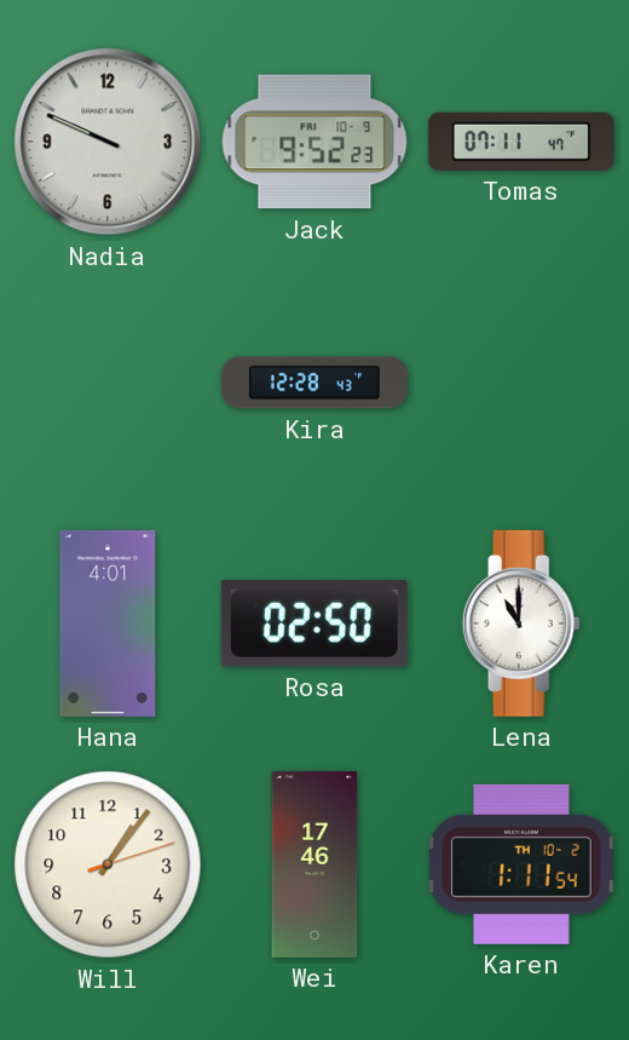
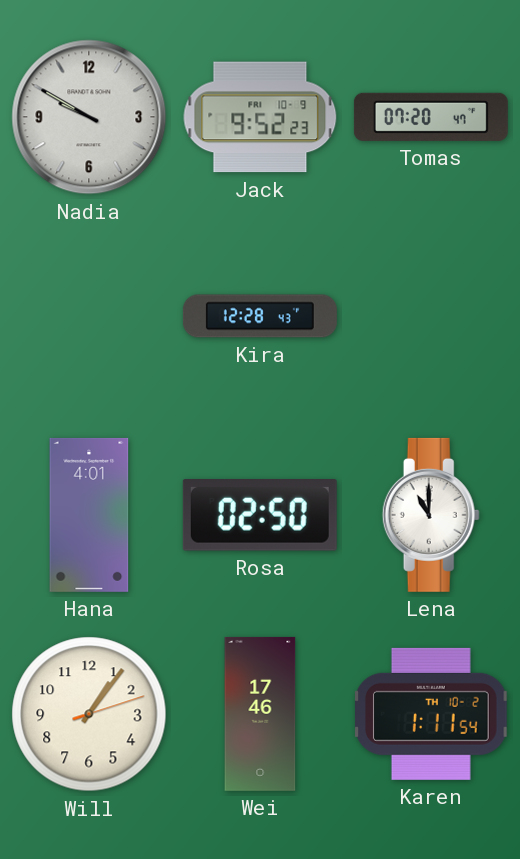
Nadia: 9:49 -> 9:50 (89, 117)
Tomas: 07:11 -> 07:20 (431, 117)
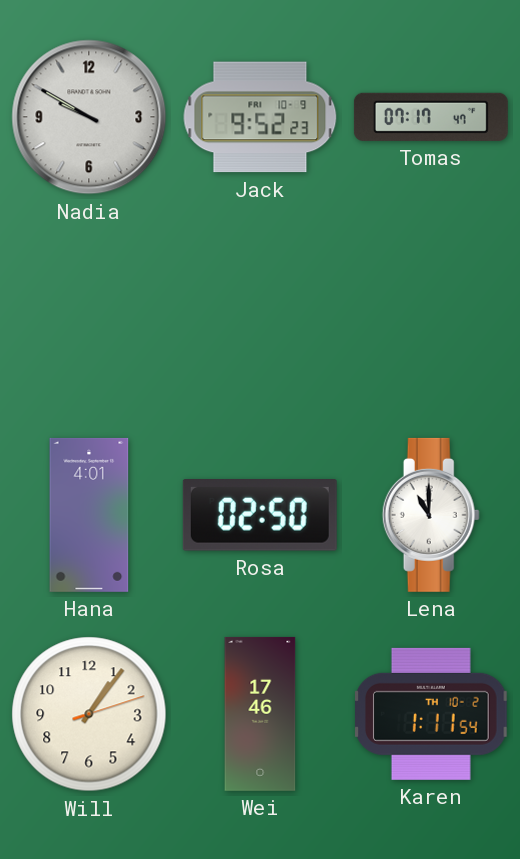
Tomas: 07:20 -> 07:17 (431, 117)
Kira: 12:28 -> none (260, 316)
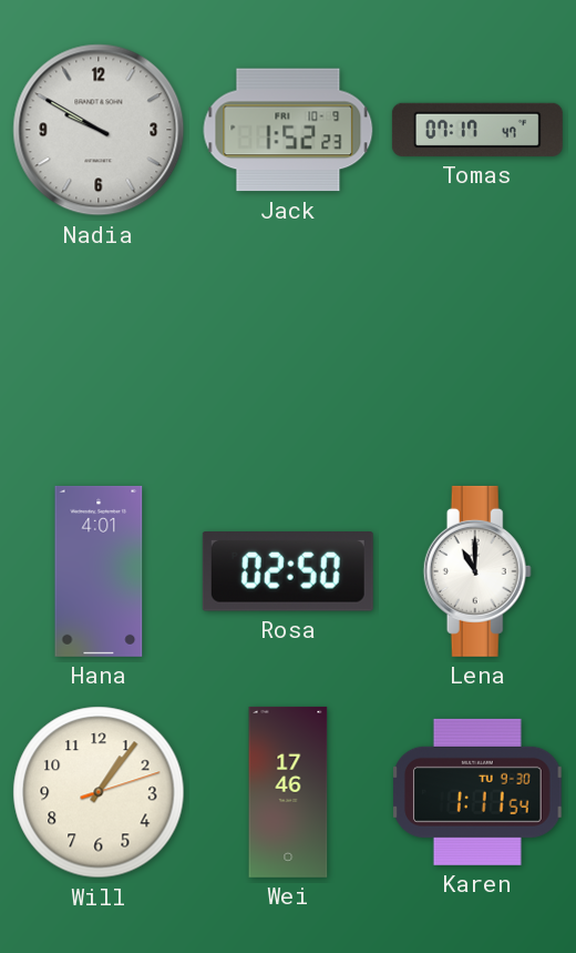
Jack: 9:52 -> 1:52 (288, 130)
Karen date: TH 10-2 -> TU 9-30 (479, 792)
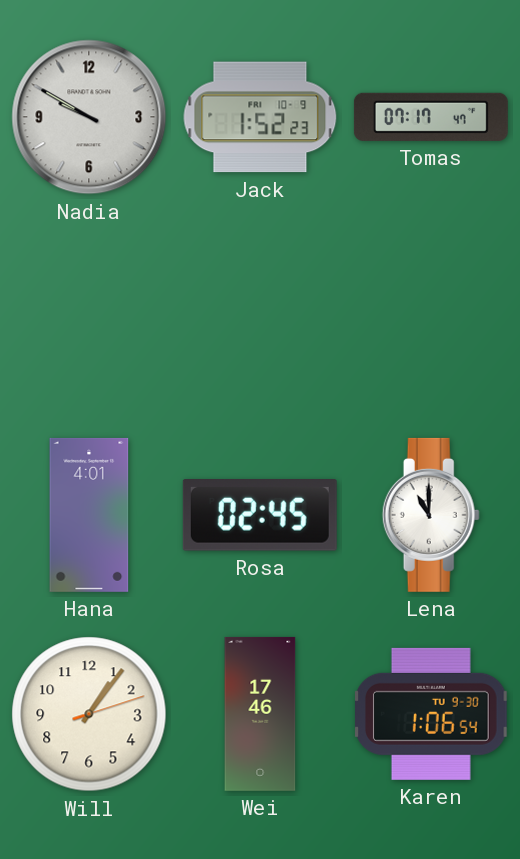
Rosa: 02:50 -> 02:45 (260, 516)
Karen: 1:11 -> 1:06 (432, 714)
